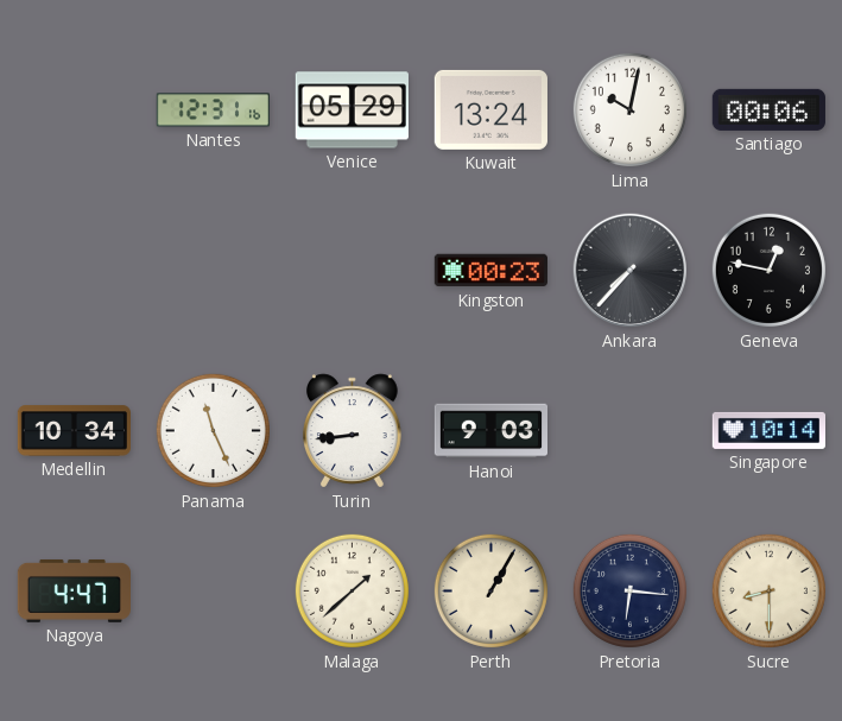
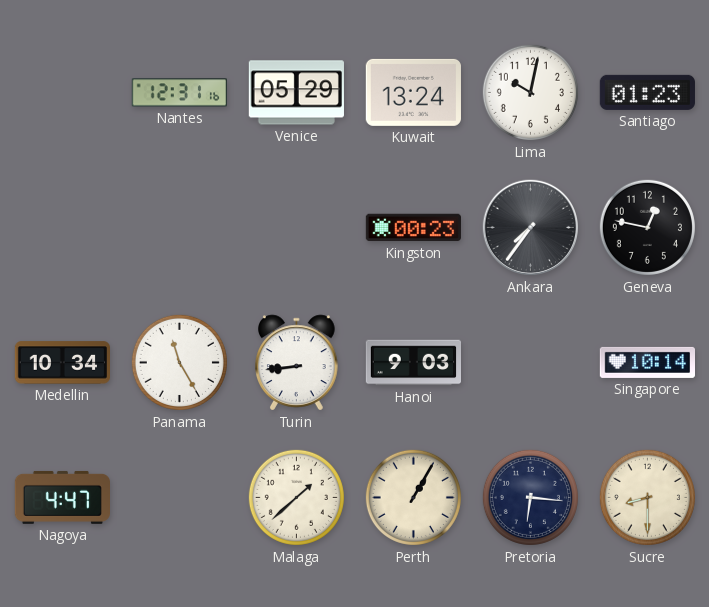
Santiago: 00:06 -> 01:23 (647, 92)
Ankara: 7:37 -> 7:36 (531, 228)
Panama: 11:26 -> 11:25 (179, 362)
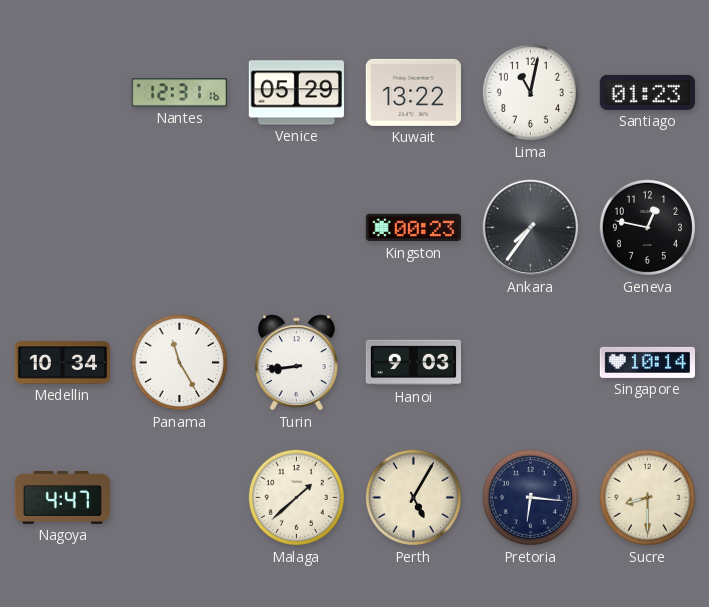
Kuwait: 13:24 -> 13:22 (413, 92)
Lima: 10:02 -> 11:02 (530, 92)
Perth: 1:05 -> 5:05 (413, 497)
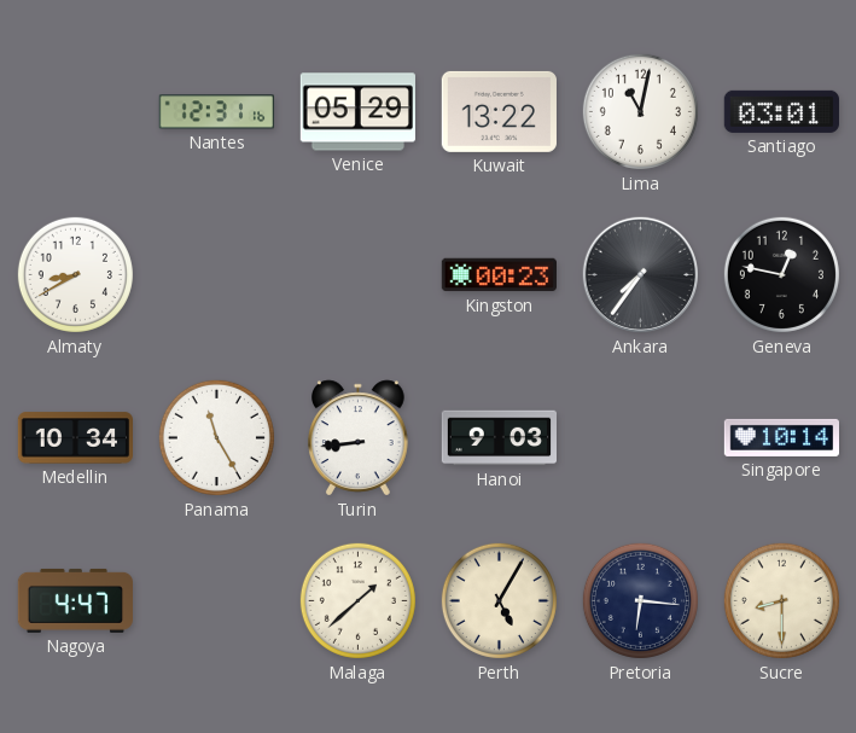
Santiago: 01:23 -> 03:01 (781, 111)
Almaty: none -> 8:40 (75, 274)
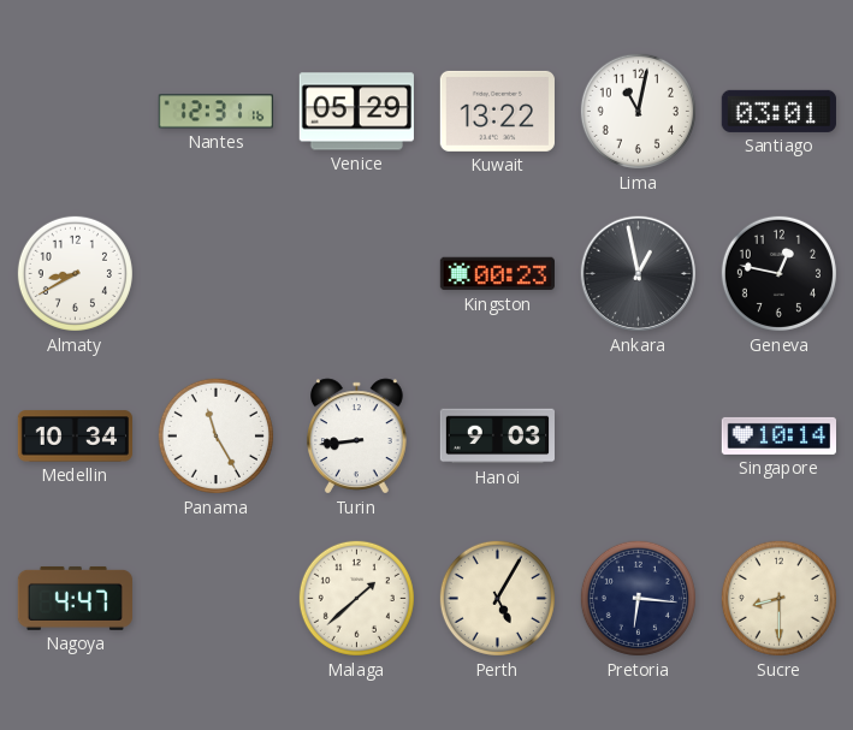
Ankara: 7:36 -> 12:58 (639, 274)
